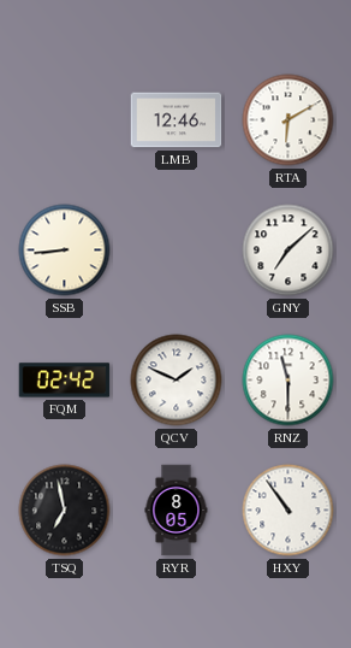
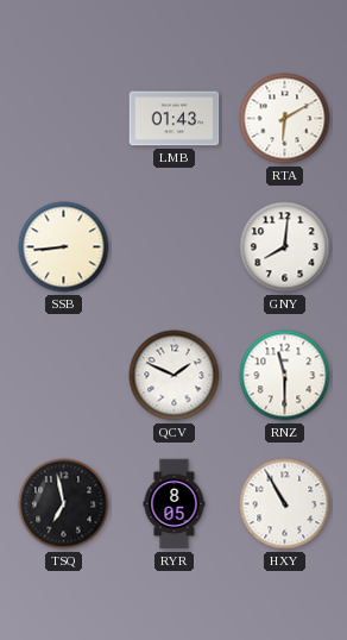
LMB: 12:46 -> 01:43 (175, 119)
GNY: 7:08 -> 8:01 (285, 247)
FQM: 02:42 -> none (65, 381)
HXY: 10:54 -> 10:55 (285, 504)
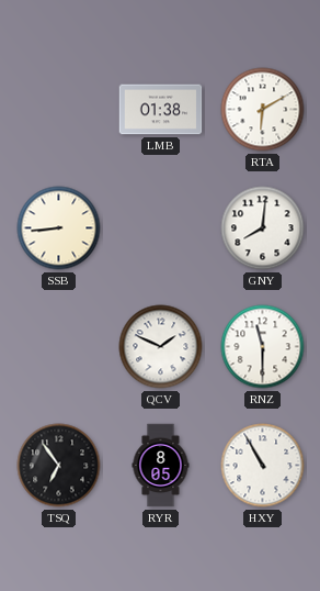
LMB: 01:43 -> 01:38 (161, 110)
TSQ: 6:58 -> 6:54 (59, 466)
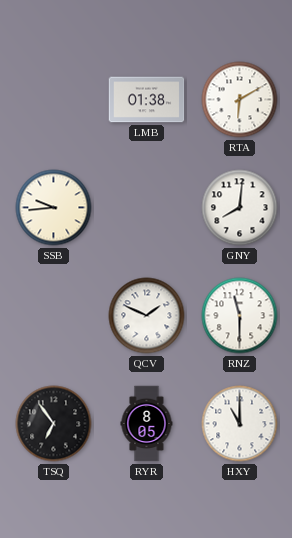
SSB: 8:44 -> 9:44 (54, 208)
HXY: 10:55 -> 11:00 (240, 424)
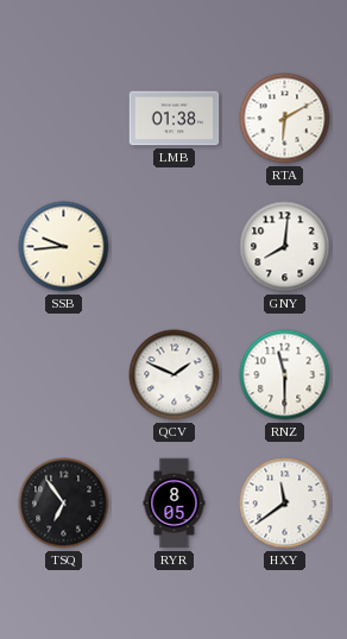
HXY: 11:00 -> 11:39 (285, 504)
